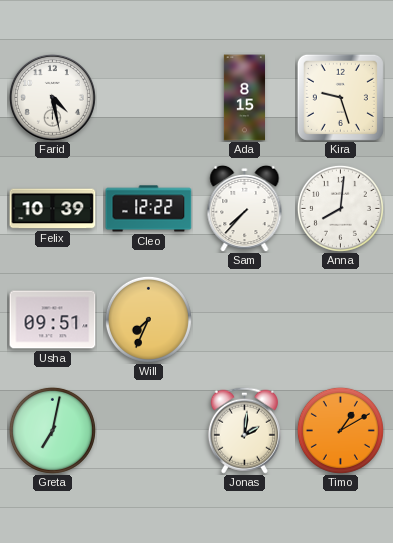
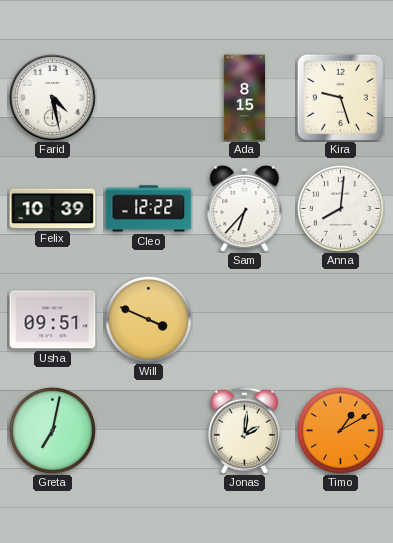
Sam: 7:37 -> 6:37 (245, 208)
Will: 7:34 -> 3:49 (148, 319)
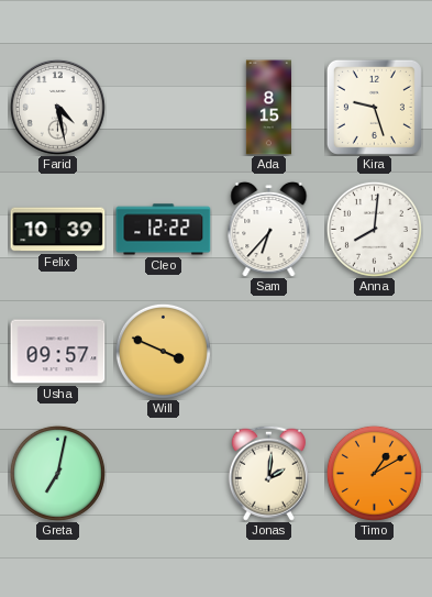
Usha: 09:51 -> 09:57 (58, 352)
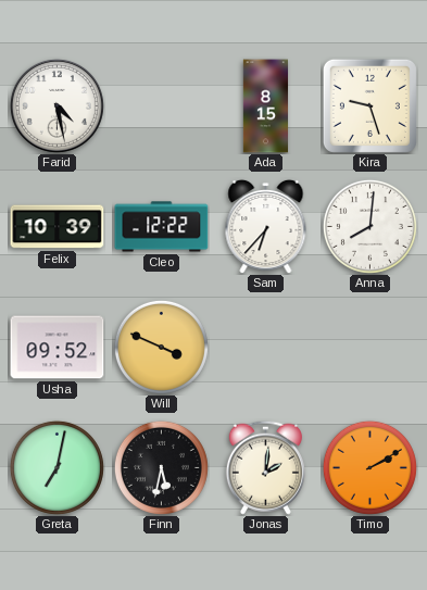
Usha: 09:57 -> 09:52 (58, 348)
Finn: none -> 5:32 (161, 467)
Timo: 1:10 -> 2:10 (369, 467)
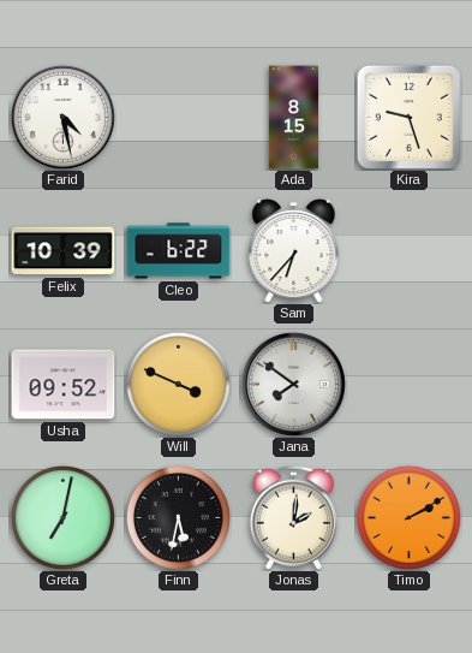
Cleo: 12:22 -> 6:22 (179, 251)
Anna: 8:01 -> none (369, 226)
Jana: none -> 7:51 (293, 384)
